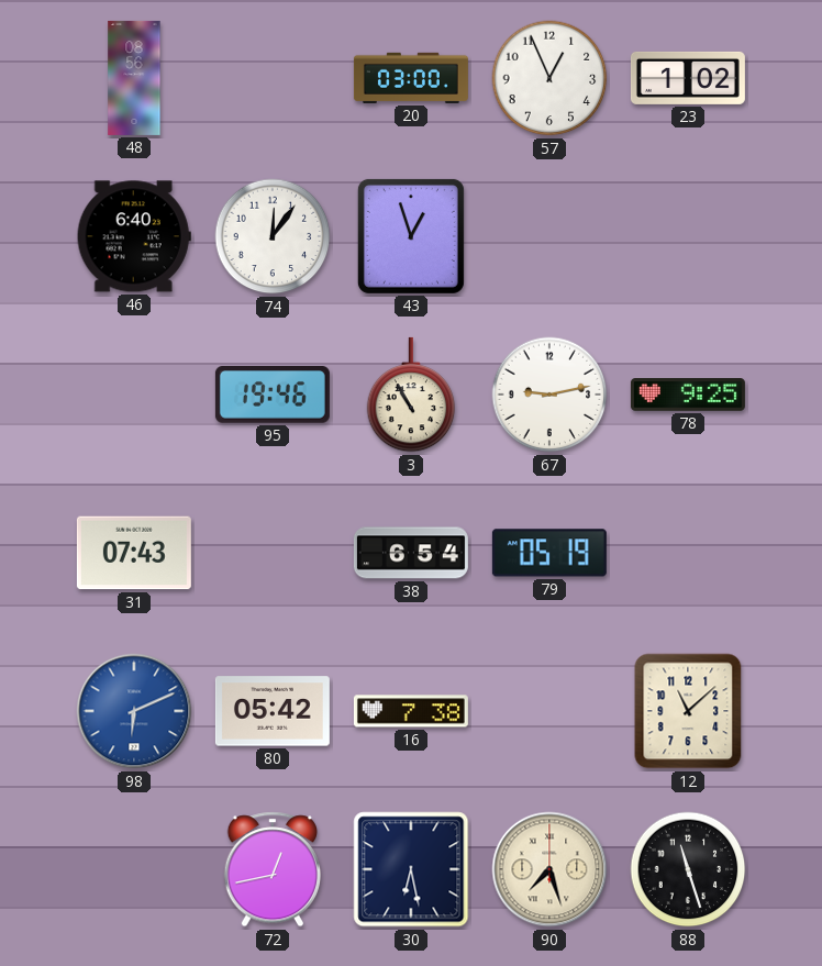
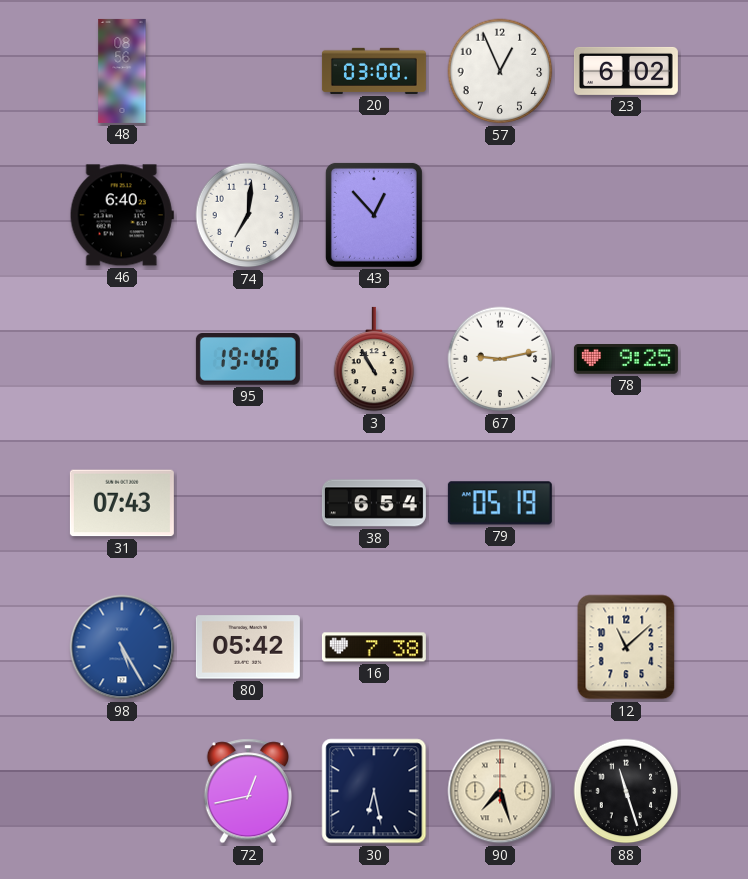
23: 1:02 -> 6:02 (626, 71)
74: 12:06 -> 7:01 (248, 215)
43: 12:57 -> 12:53 (374, 215)
98: 6:11 -> 5:25 (122, 647)
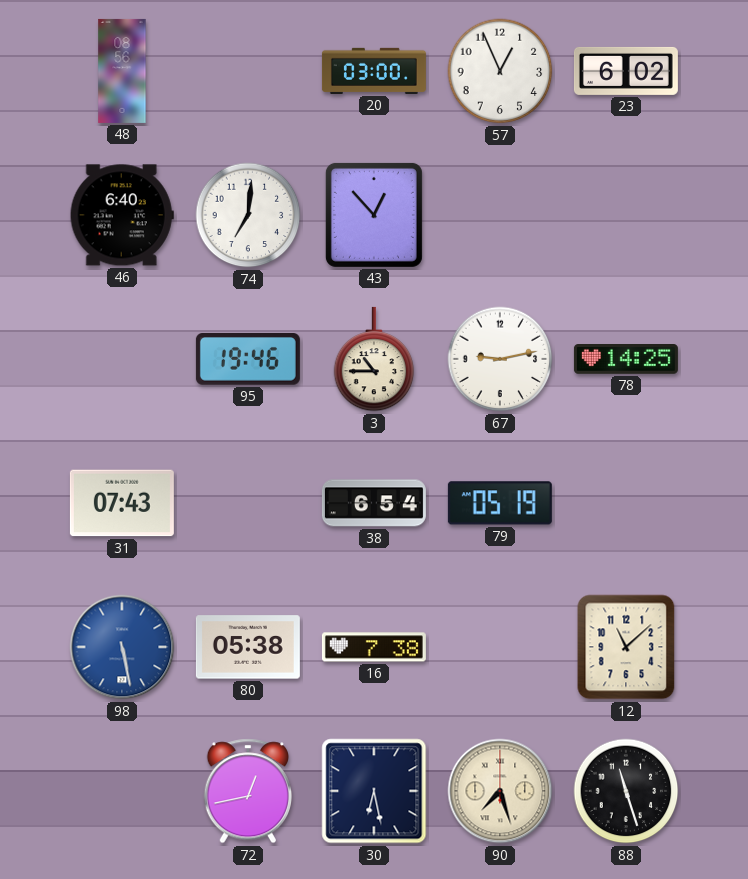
3: 10:55 -> 10:45 (374, 359)
78: 9:25 -> 14:25 (626, 360)
98: 5:25 -> 5:28 (122, 647)
80: 05:42 -> 05:38 (248, 647)
